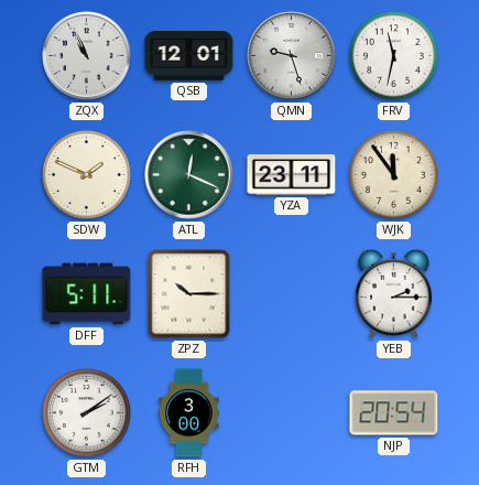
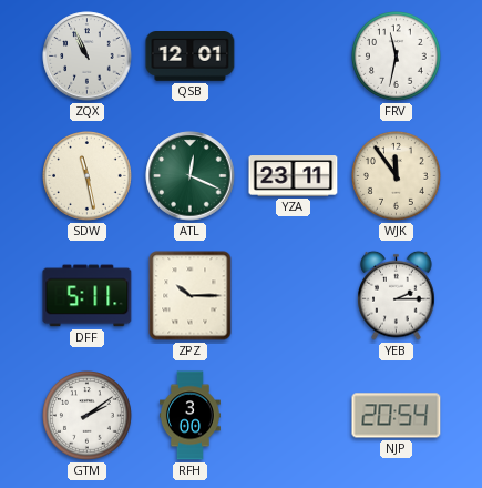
QMN: 9:27 -> none (292, 56)
SDW: 1:49 -> 11:28 (88, 176)
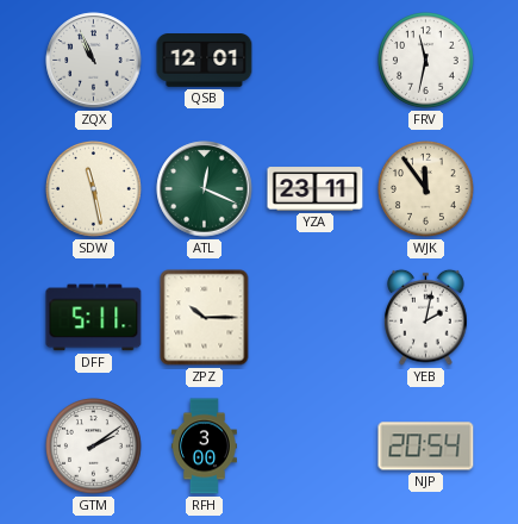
YEB: 2:15 -> 2:02 (426, 317)
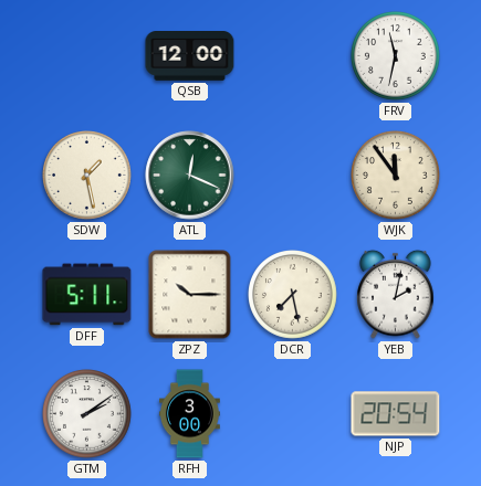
ZQX: 10:56 -> none (94, 61)
QSB: 12:01 -> 12:00 (190, 56)
SDW: 11:28 -> 1:28 (87, 176)
YZA: 23:11 -> none (316, 189)
DCR: none -> 7:28 (293, 295)
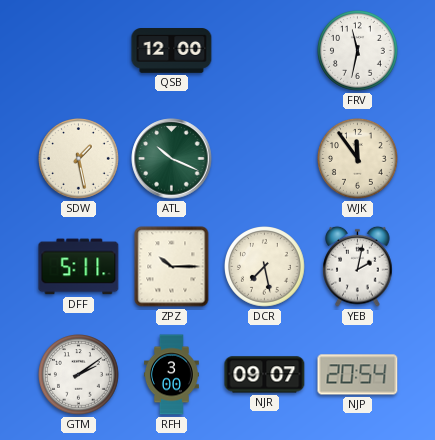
ATL: 12:19 -> 10:19 (172, 159)
NJR: none -> 09:07 (265, 375)
